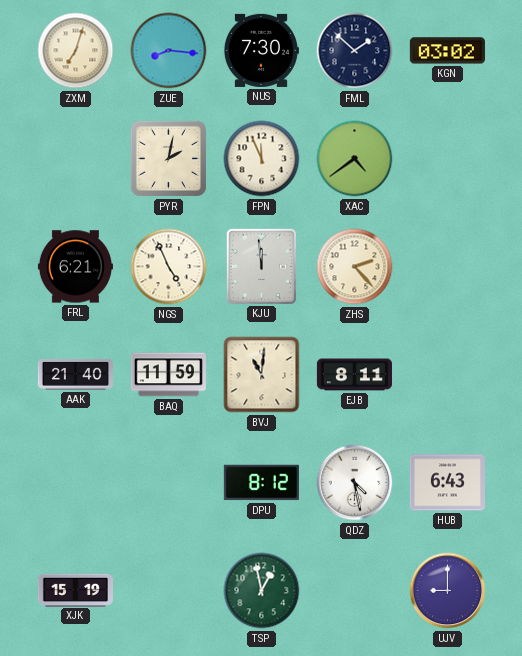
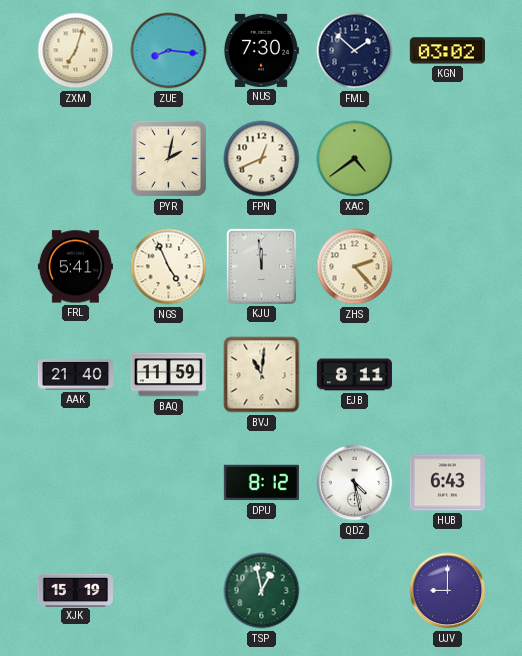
FPN: 11:56 -> 12:41 (262, 159)
FRL: 6:21 -> 5:41 (75, 267)
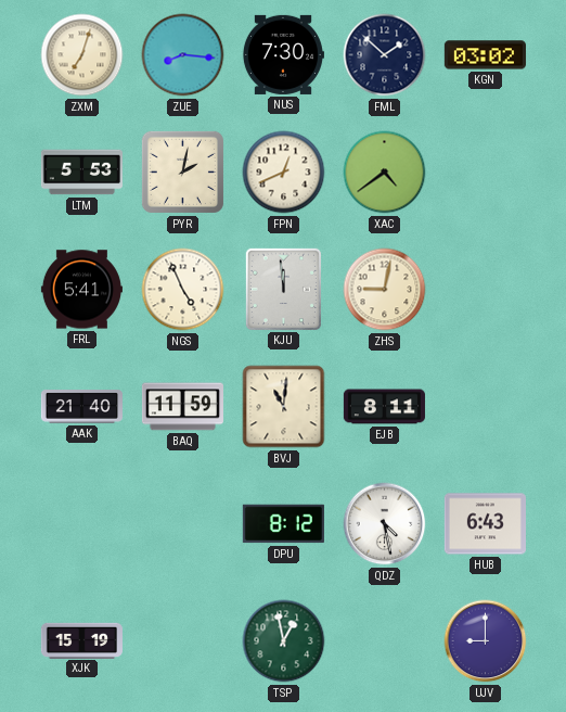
LTM: none -> 5:53 (81, 173)
ZHS: 2:23 -> 9:02 (385, 290)
